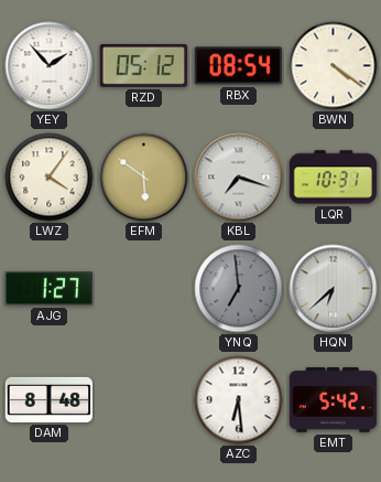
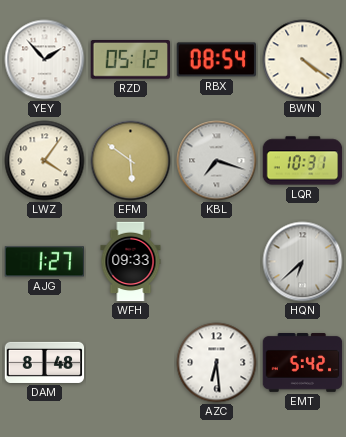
WFH: none -> 09:33 (131, 262)
YNQ: 6:59 -> none (239, 289)
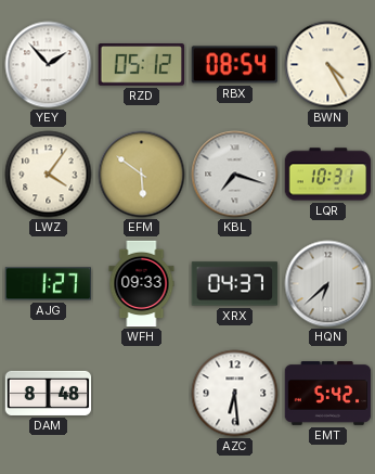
BWN: 4:21 -> 4:25 (328, 65)
XRX: none -> 04:37 (235, 284)
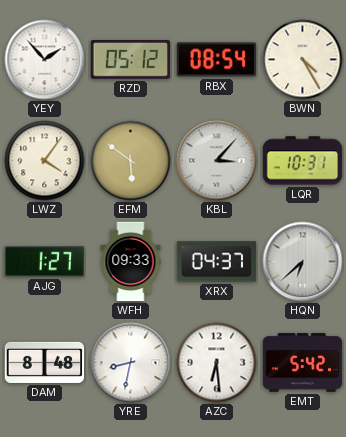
KBL: 7:18 -> 3:07 (217, 161)
YRE: none -> 8:32 (131, 363)
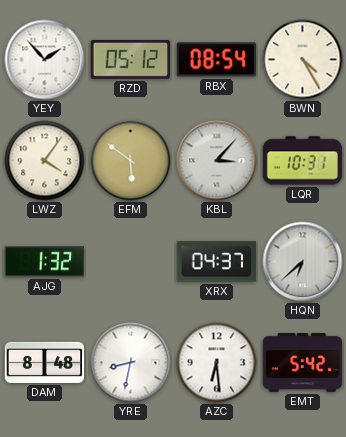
AJG: 1:27 -> 1:32 (44, 262)
WFH: 09:33 -> none (131, 262)
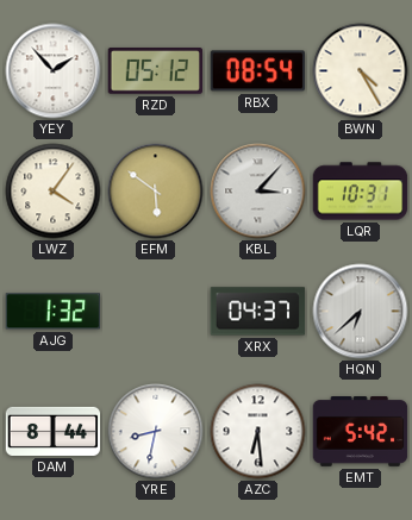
DAM: 8:48 -> 8:44 (54, 431)
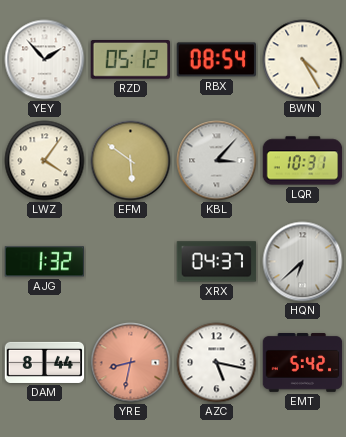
YRE dial: white -> salmon (131, 363)
AZC: 6:29 -> 5:17 (217, 363)
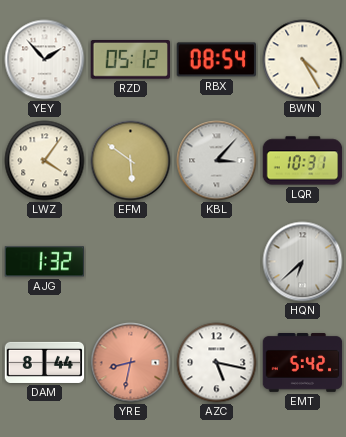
XRX: 04:37 -> none (217, 262)
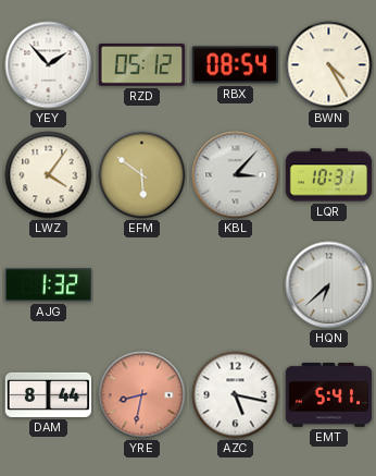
EMT: 5:42 -> 5:41 (329, 395)
